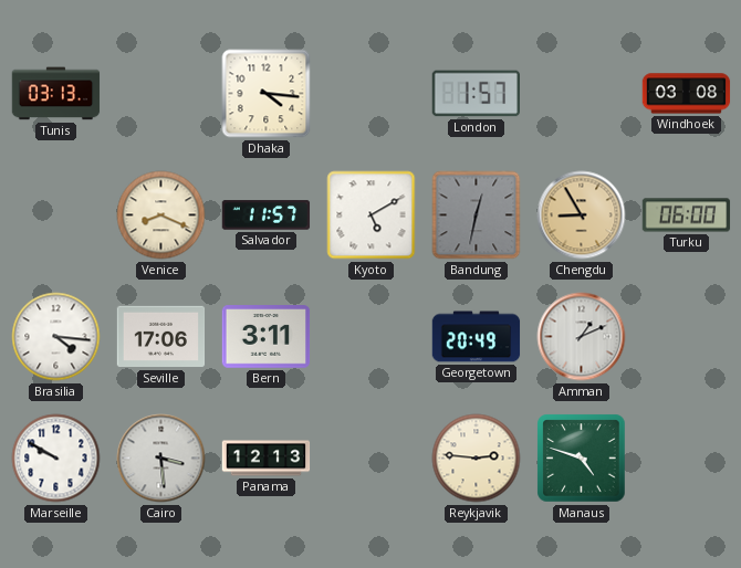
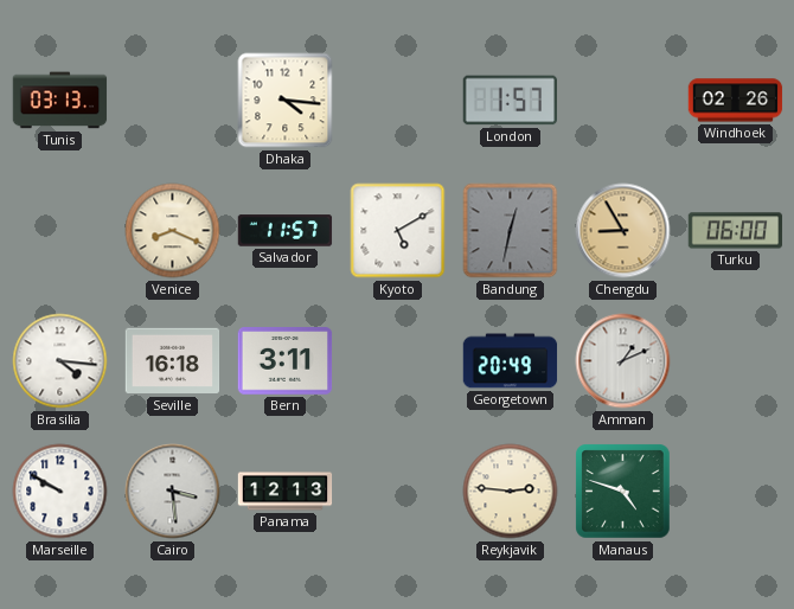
Windhoek: 03:08 -> 02:26 (736, 101)
Seville: 17:06 -> 16:18 (173, 361)
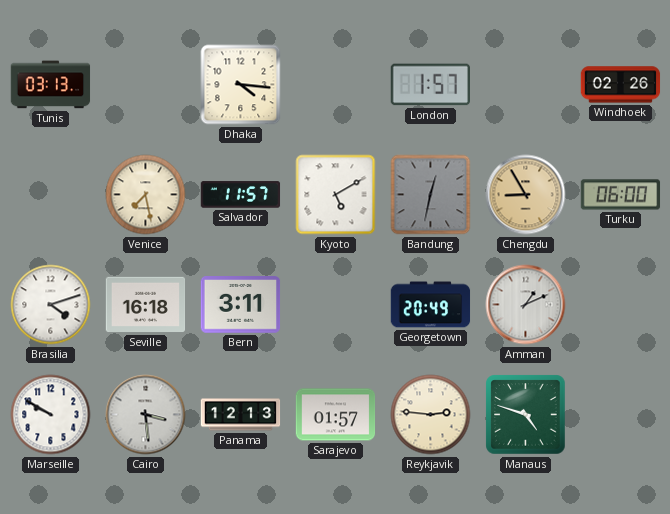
Venice: 8:19 -> 7:28 (146, 195)
Brasilia: 4:16 -> 4:12 (51, 305)
Sarajevo: none -> 01:57 (336, 415)
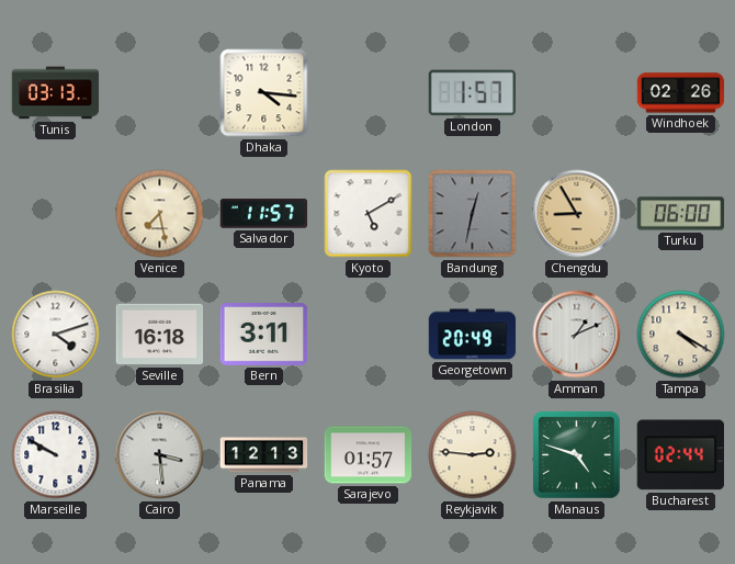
Tampa: none -> 4:20 (681, 335)
Bucharest: none -> 02:44 (680, 455)
